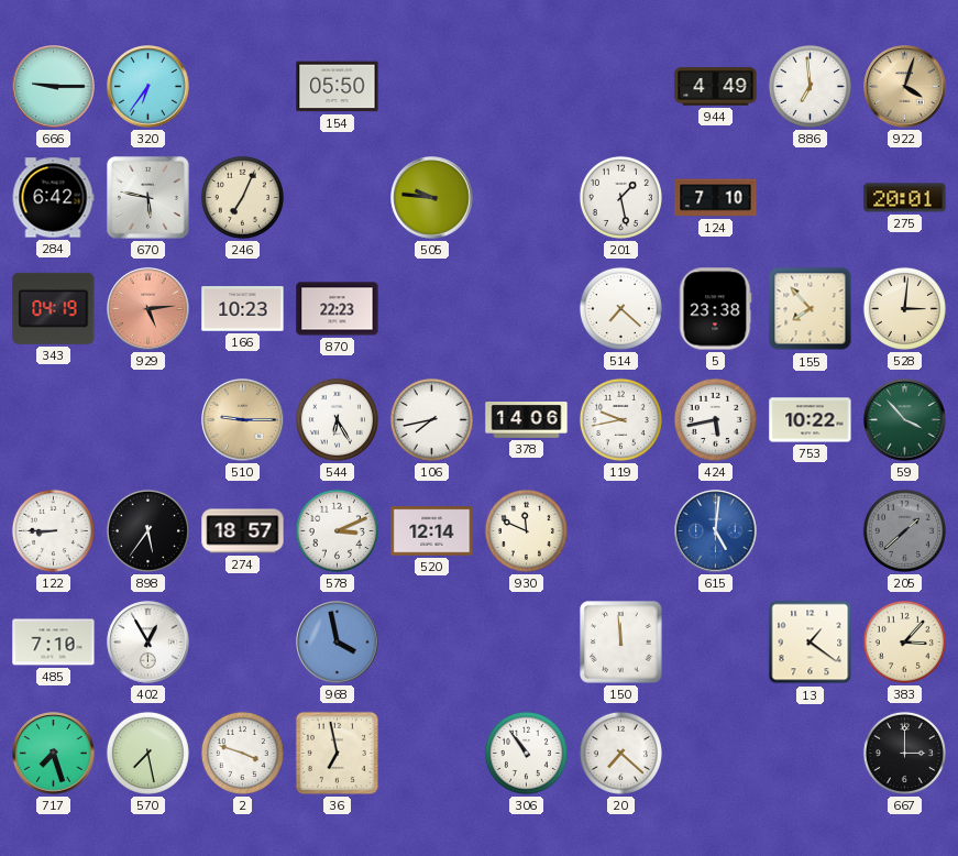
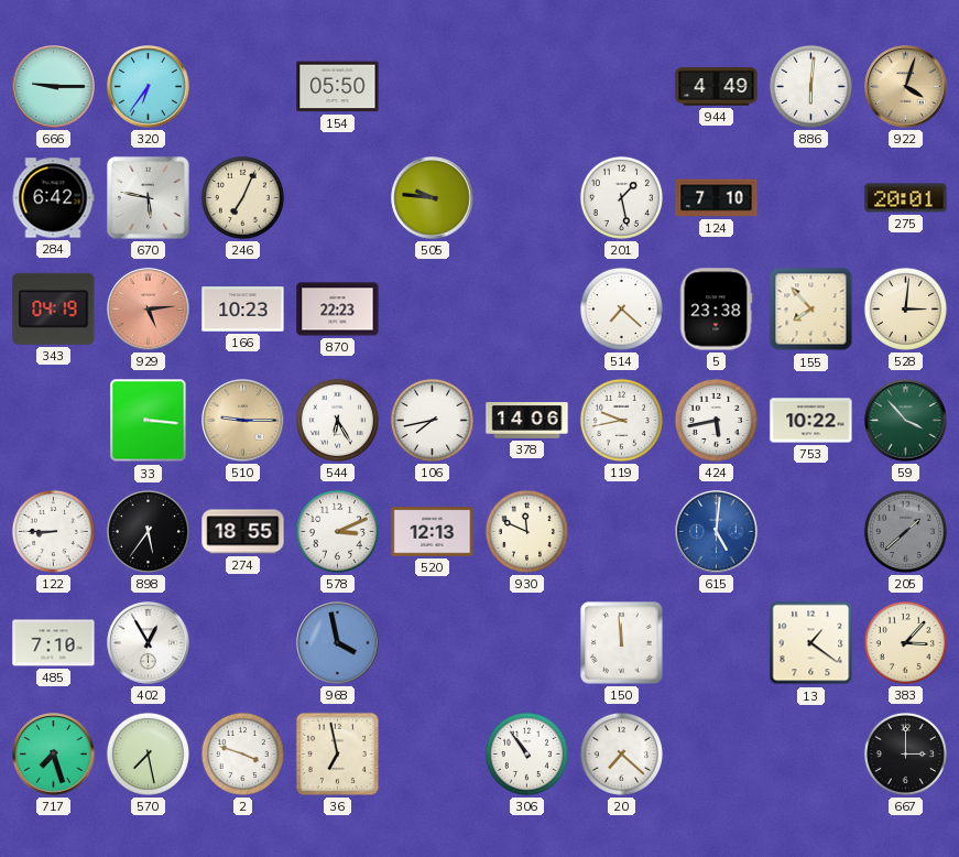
886: 6:59 -> 6:01 (810, 86)
33: none -> 3:16 (149, 421)
274: 18:57 -> 18:55 (243, 532)
520: 12:14 -> 12:13 (433, 532)
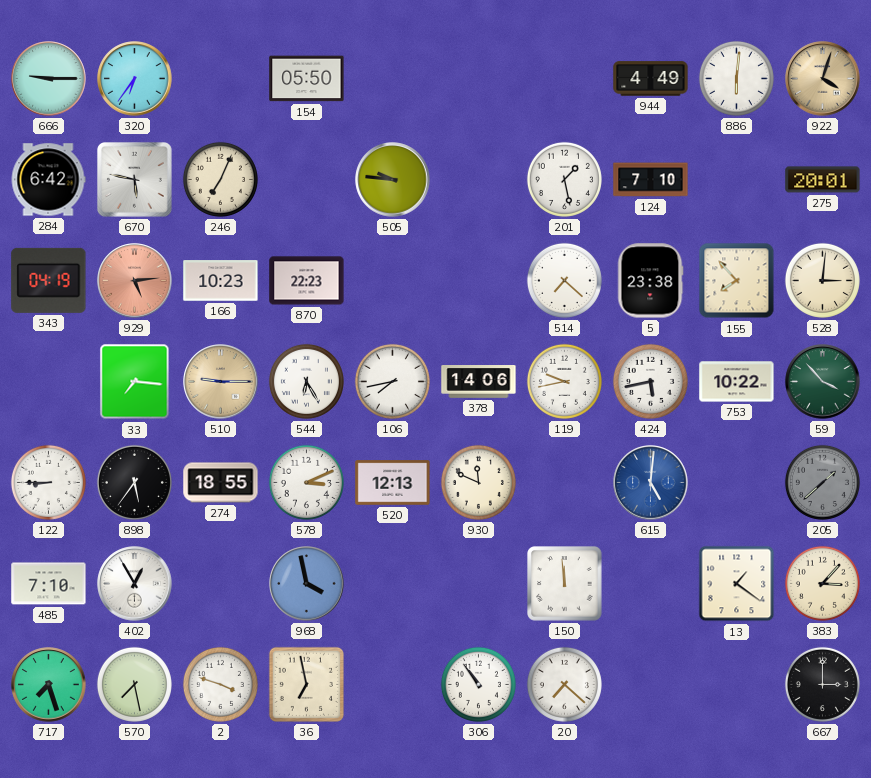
33: 3:16 -> 7:16 (135, 382)
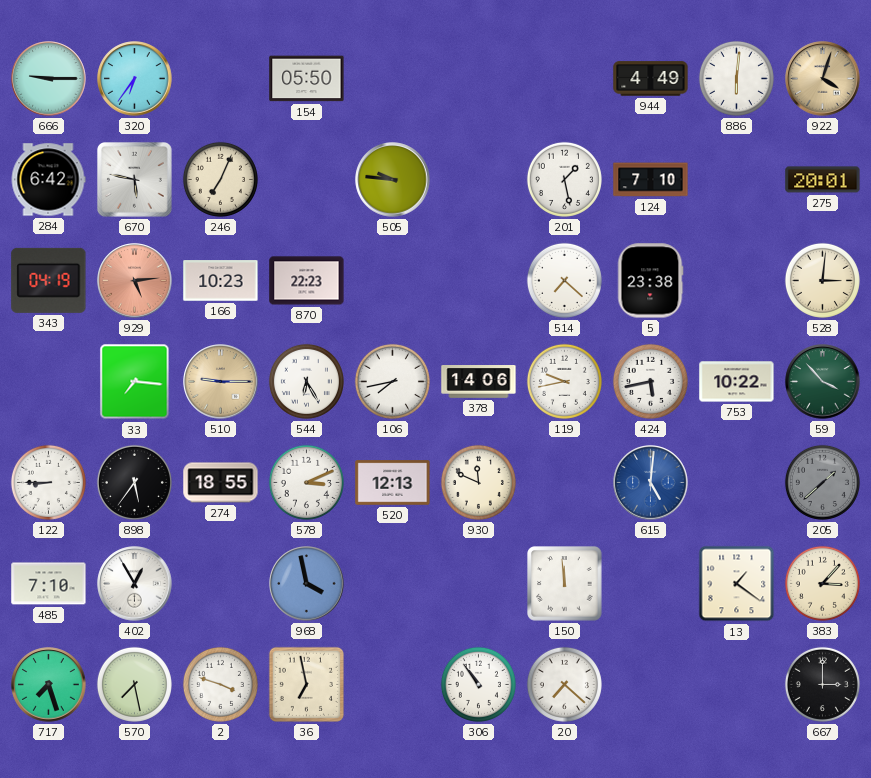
155: 7:53 -> none (737, 281)
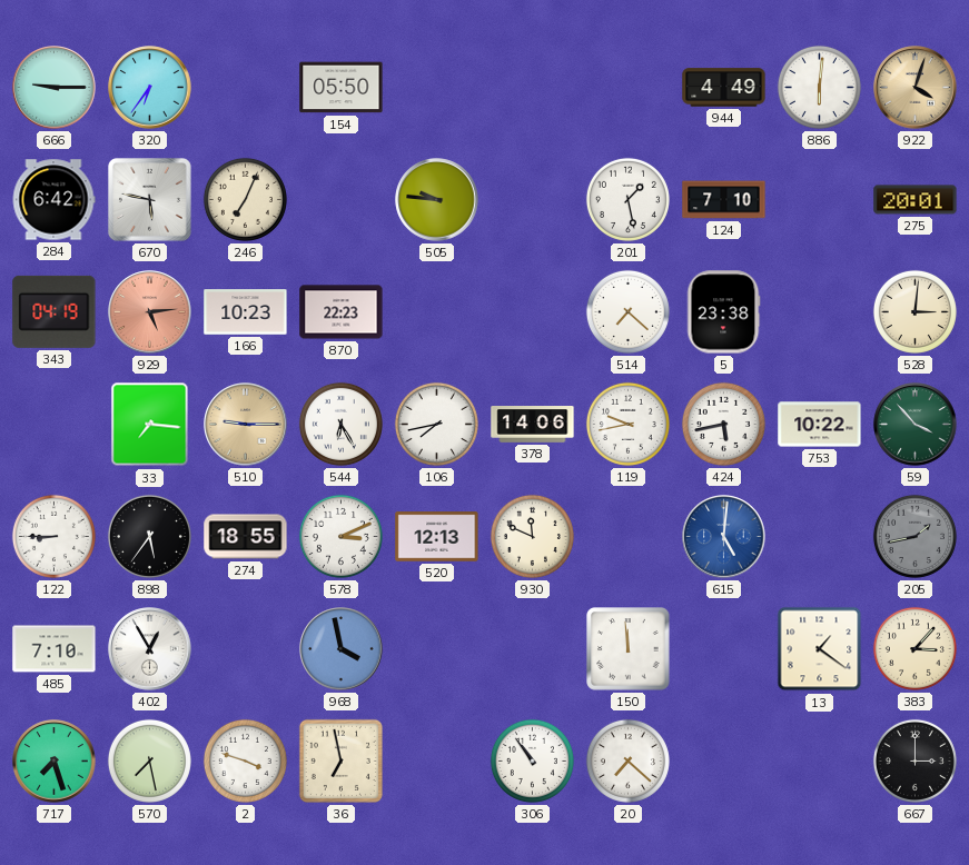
205: 1:38 -> 1:43 (914, 536)
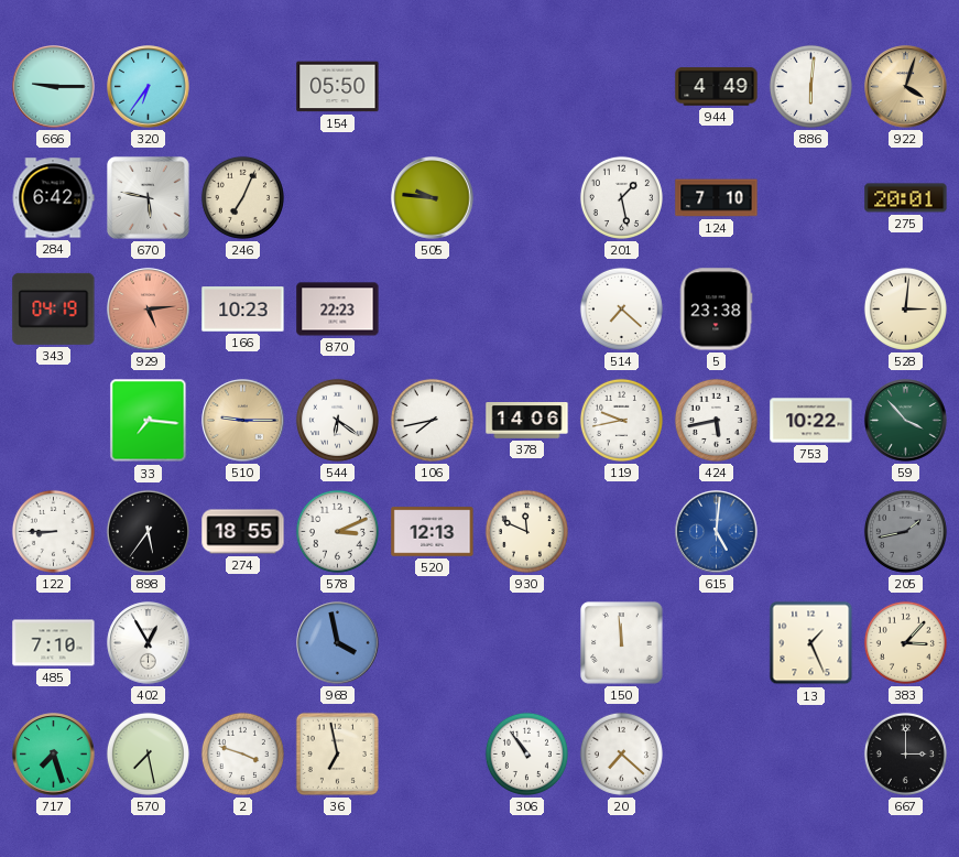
544: 6:25 -> 6:21 (337, 420)
13: 1:21 -> 1:26 (811, 643)
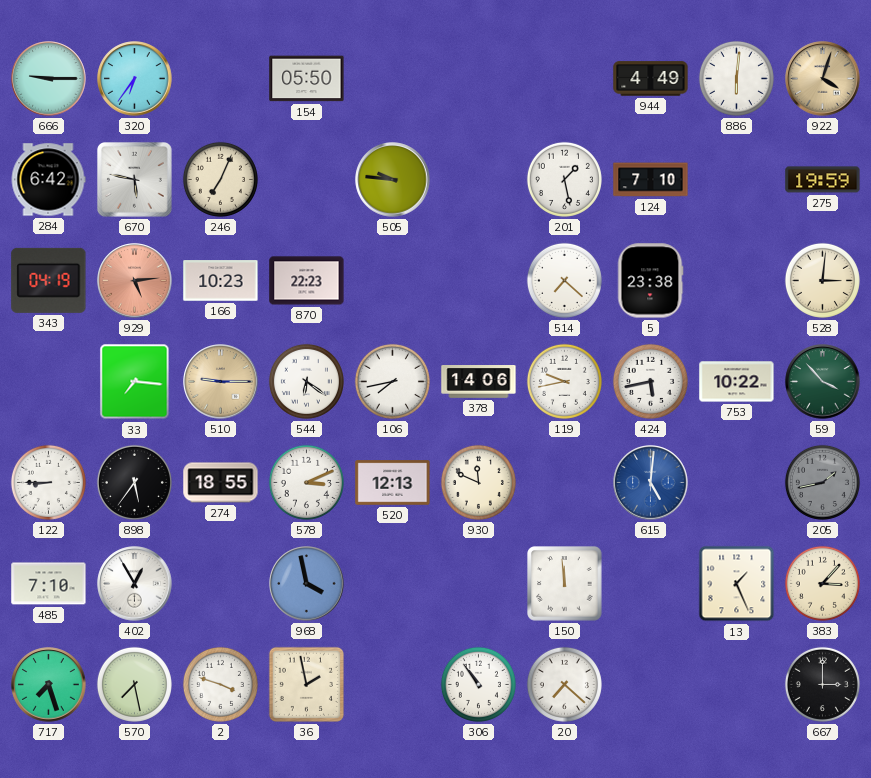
275: 20:01 -> 19:59 (823, 180)
36: 6:58 -> 1:58 (306, 684)
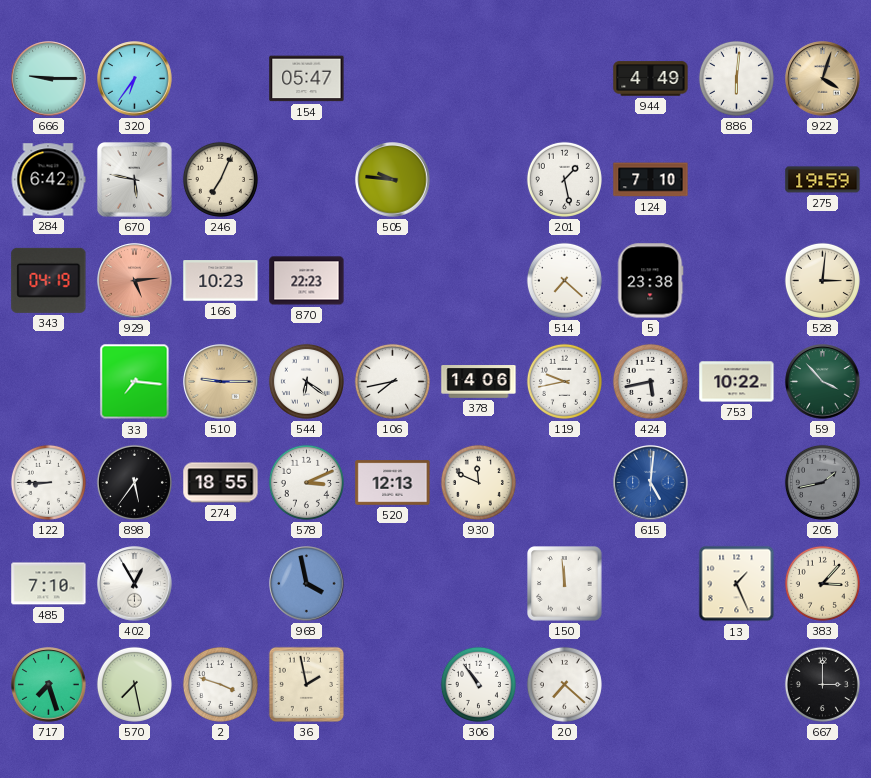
154: 05:50 -> 05:47 (307, 79)
